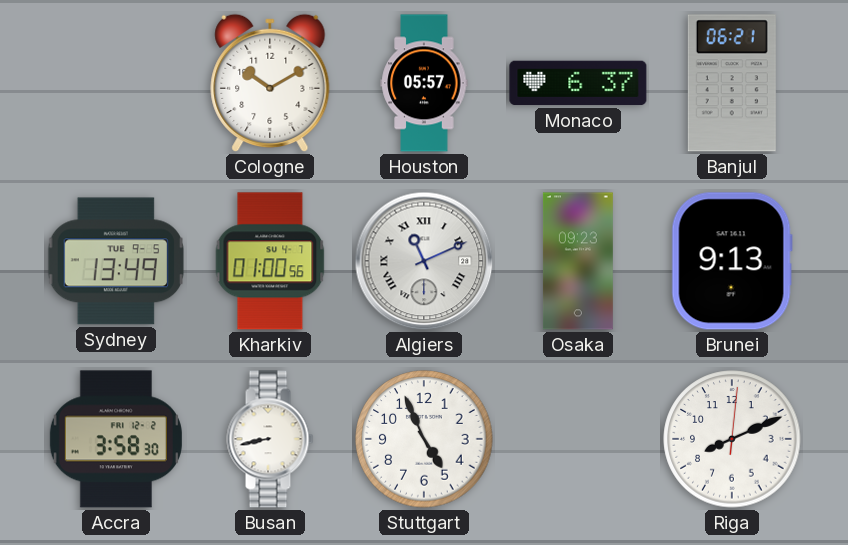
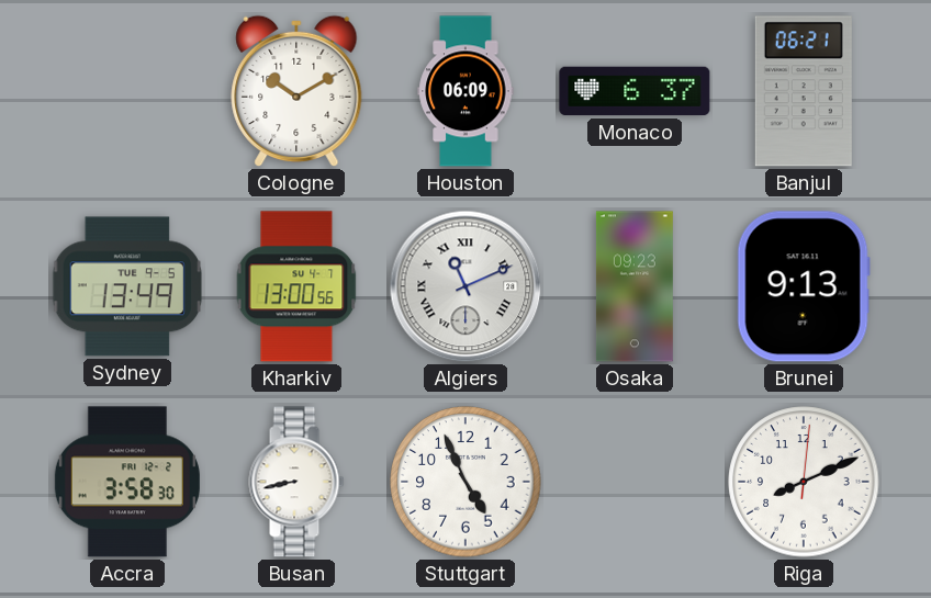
Houston: 05:57 -> 06:09 (466, 91)
Kharkiv: 01:00 -> 13:00 (296, 286)
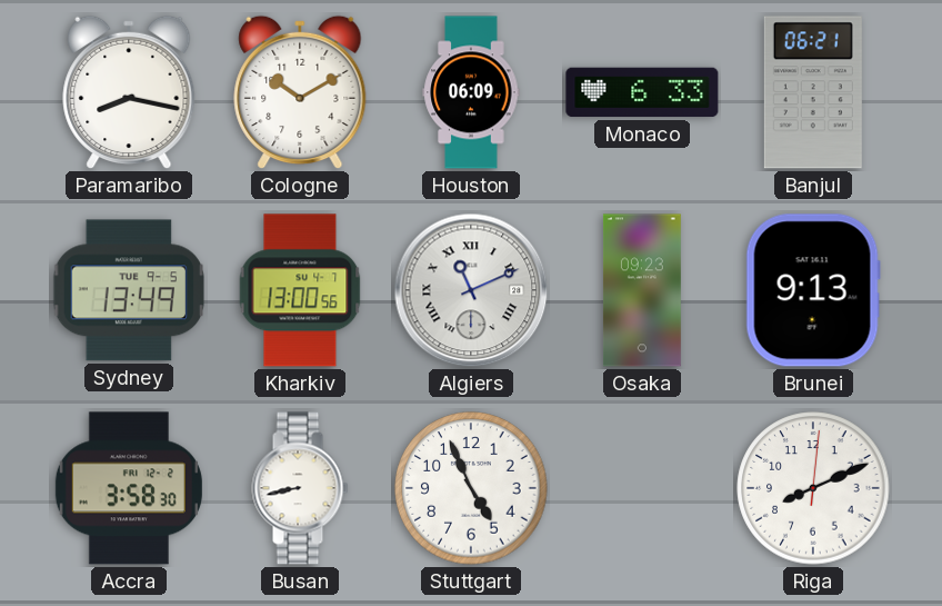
Paramaribo: none -> 8:17 (129, 92)
Monaco: 6:37 -> 6:33 (642, 92)
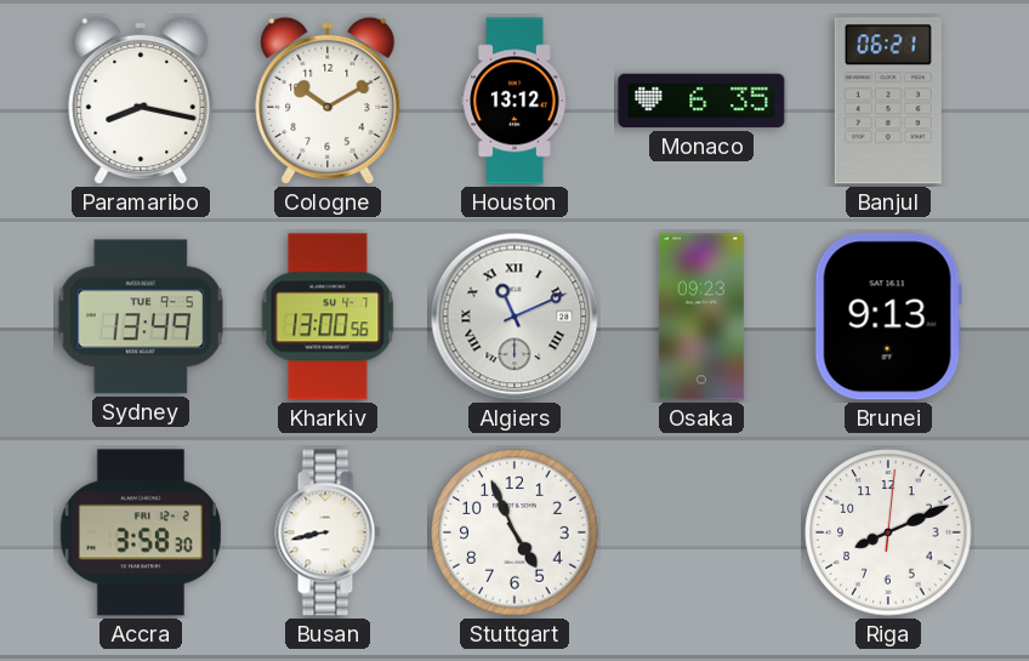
Houston: 06:09 -> 13:12 (514, 101)
Monaco: 6:33 -> 6:35 (701, 101)
